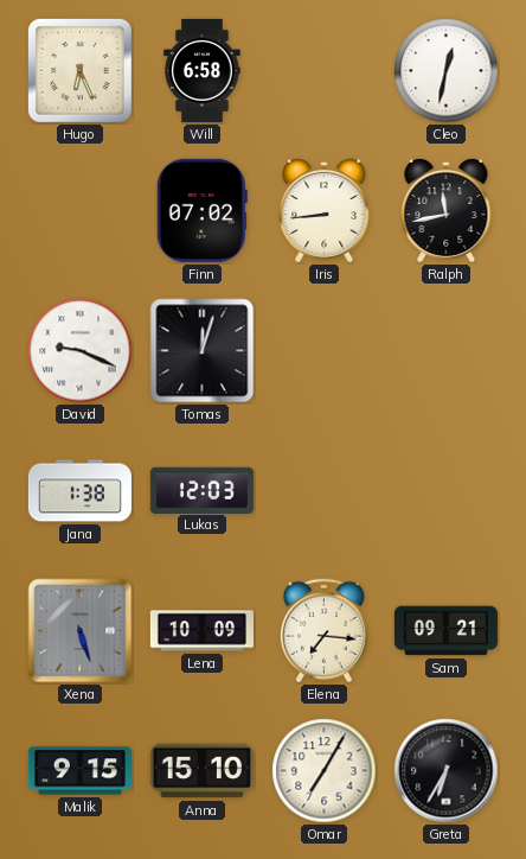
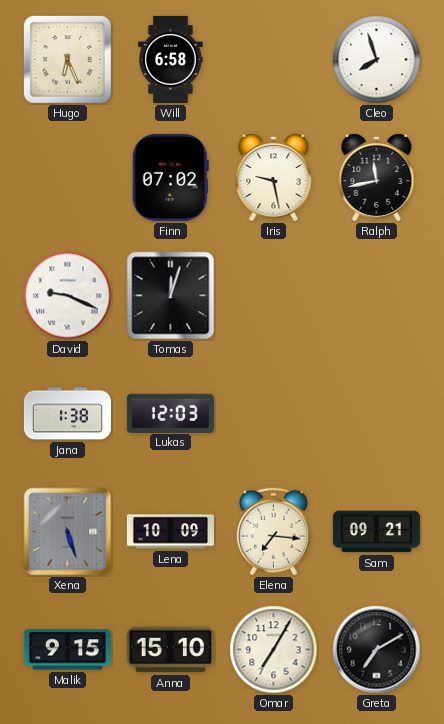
Cleo: 12:32 -> 7:57 (377, 60)
Iris: 8:44 -> 9:28 (274, 177)
Greta: 6:35 -> 7:10 (377, 650)
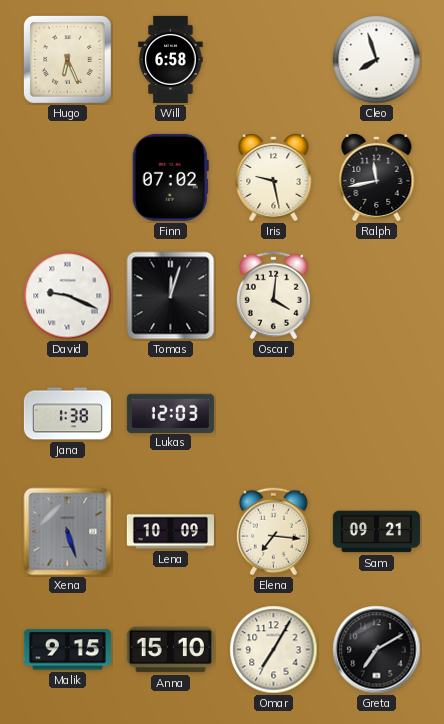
Oscar: none -> 4:01 (273, 296)
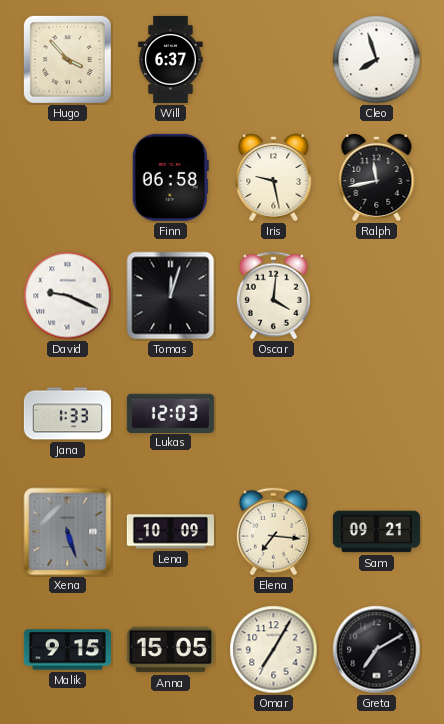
Hugo: 6:26 -> 3:53 (67, 59)
Will: 6:58 -> 6:37 (171, 59)
Finn: 07:02 -> 06:58 (170, 177)
Jana: 1:38 -> 1:33 (67, 414)
Anna: 15:10 -> 15:05 (170, 650)
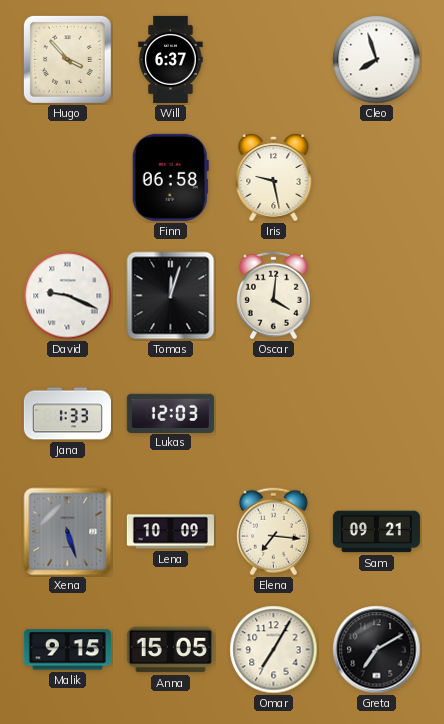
Ralph: 11:43 -> none (377, 177)
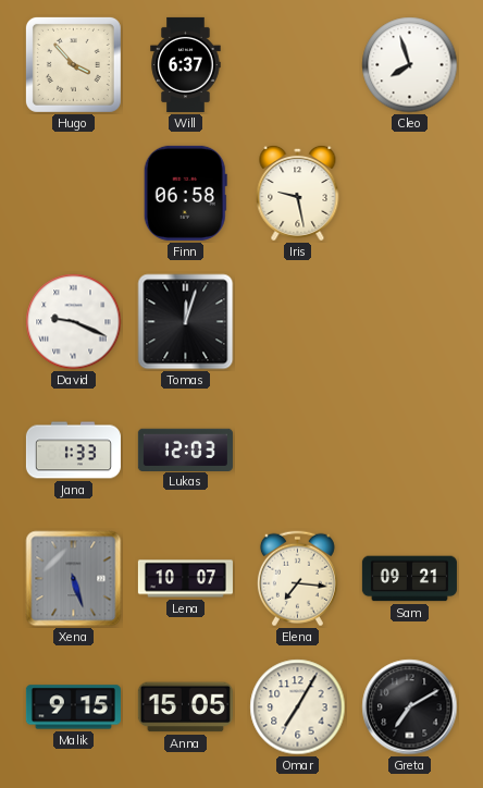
Oscar: 4:01 -> none (273, 296)
Lena: 10:09 -> 10:07 (185, 579)
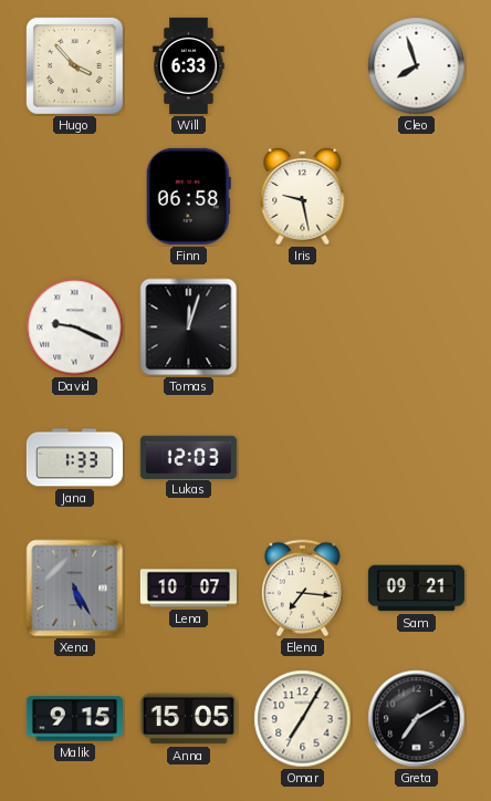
Will: 6:37 -> 6:33 (189, 65)
Xena: 5:27 -> 5:25 (75, 589)
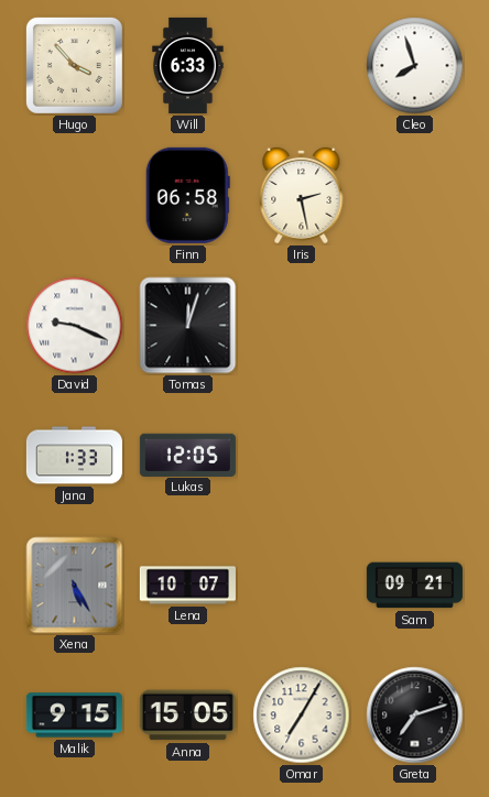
Iris: 9:28 -> 2:28 (302, 195)
Lukas: 12:03 -> 12:05 (187, 455)
Elena: 7:16 -> none (302, 589)
Greta: 7:10 -> 7:12 (415, 716)
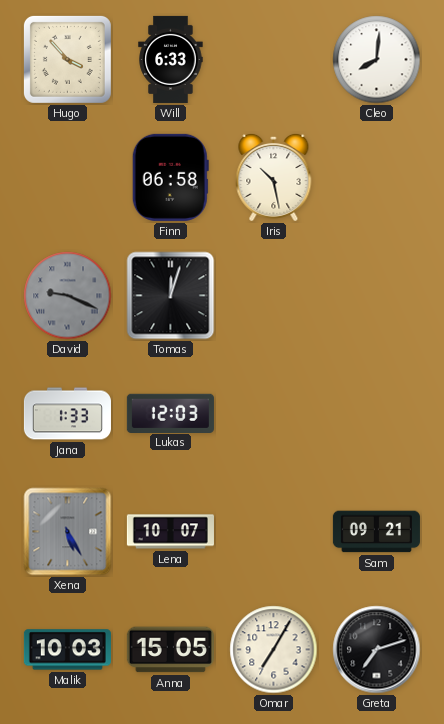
Cleo: 7:57 -> 8:01 (377, 60)
Iris: 2:28 -> 10:28 (274, 177)
David dial: white -> grey (68, 296)
Lukas: 12:05 -> 12:03 (170, 413)
Malik: 9:15 -> 10:03 (67, 650)
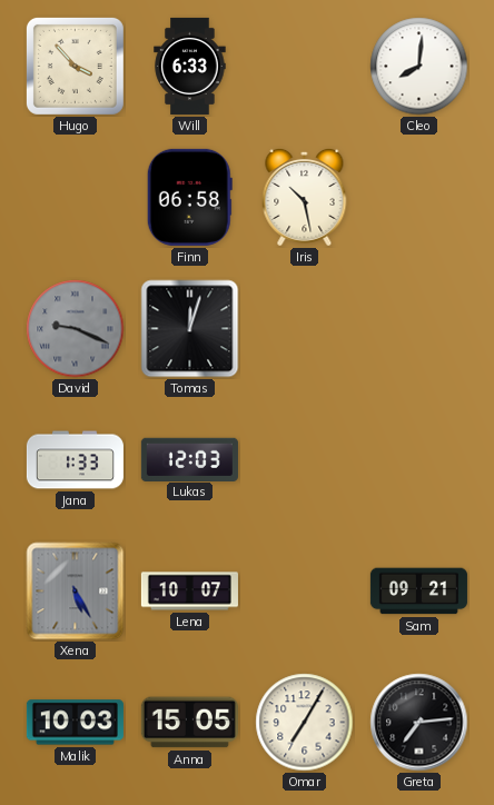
Greta: 7:12 -> 7:14 (419, 723)
